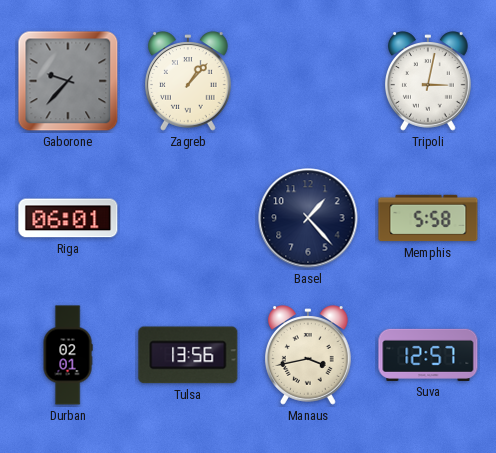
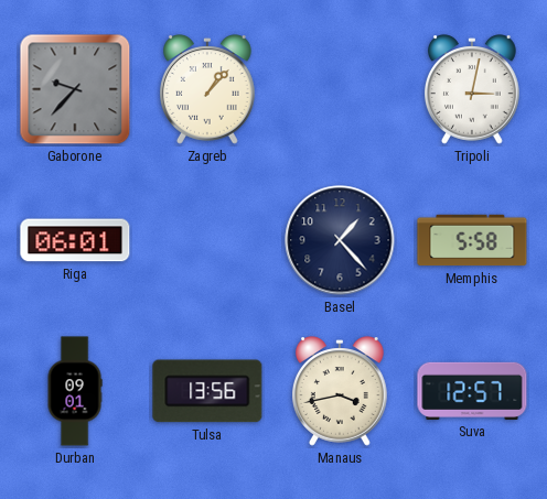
Durban: 02:01 -> 09:01 (75, 391)
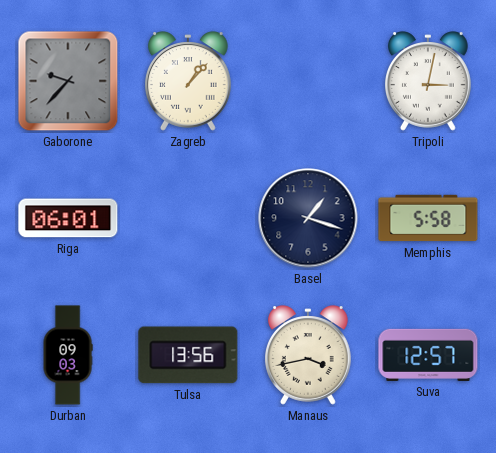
Basel: 1:23 -> 1:18 (308, 218)
Durban: 09:01 -> 09:03 (68, 355)
